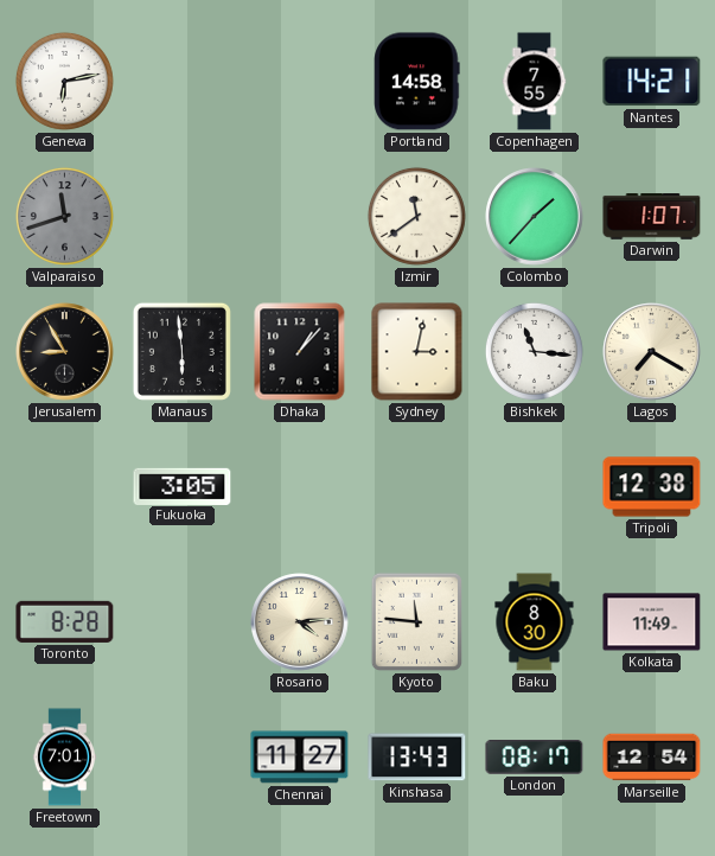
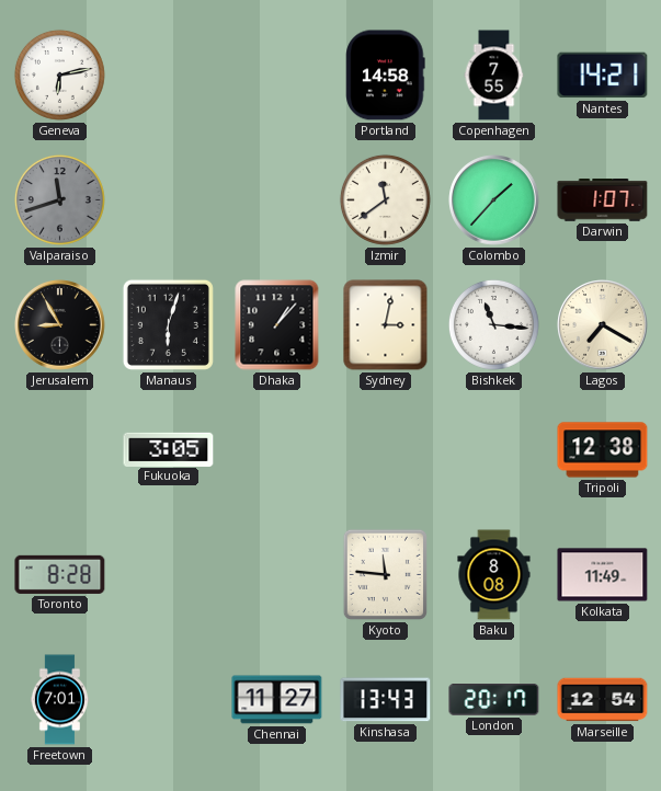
Manaus: 5:59 -> 6:03 (168, 324)
Rosario: 4:14 -> none (300, 622)
Baku: 8:30 -> 8:08 (494, 575)
London: 08:17 -> 20:17 (494, 700)
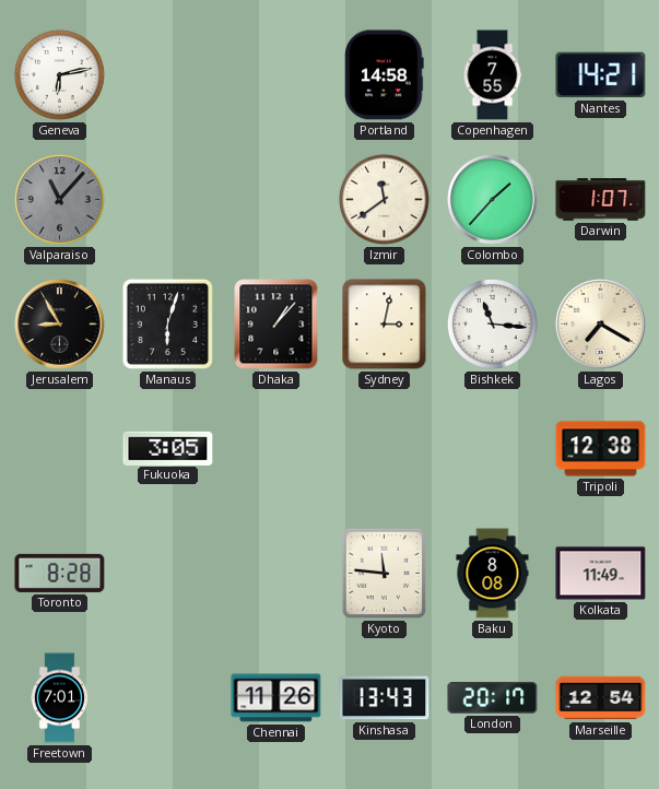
Valparaiso: 11:42 -> 11:07 (59, 199)
Chennai: 11:27 -> 11:26 (276, 698)
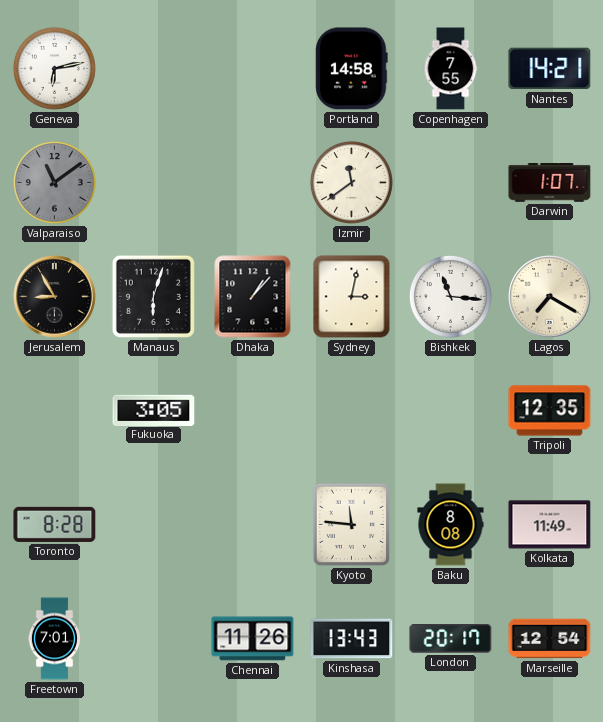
Valparaiso: 11:07 -> 11:09 (54, 182)
Colombo: 1:37 -> none (493, 200)
Tripoli: 12:38 -> 12:35 (550, 411)
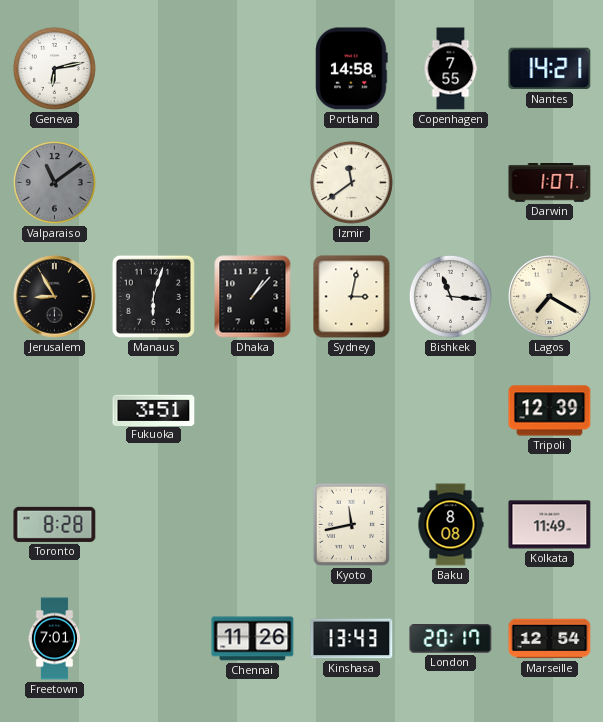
Fukuoka: 3:05 -> 3:51 (154, 410)
Tripoli: 12:35 -> 12:39 (550, 411)
Kyoto: 11:46 -> 11:43 (351, 524)
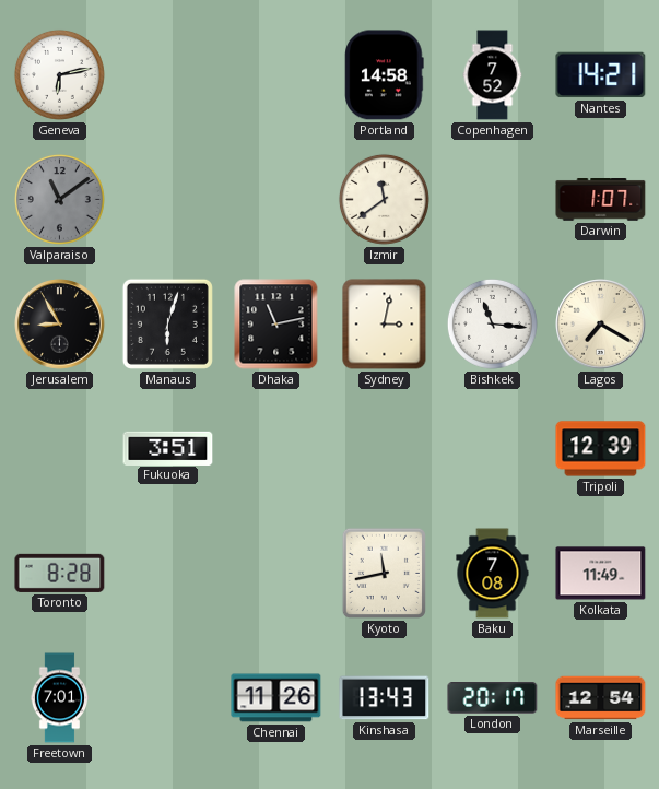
Copenhagen: 7:55 -> 7:52 (493, 75)
Dhaka: 1:07 -> 11:13 (276, 325)
Baku: 8:08 -> 7:08 (493, 574)
